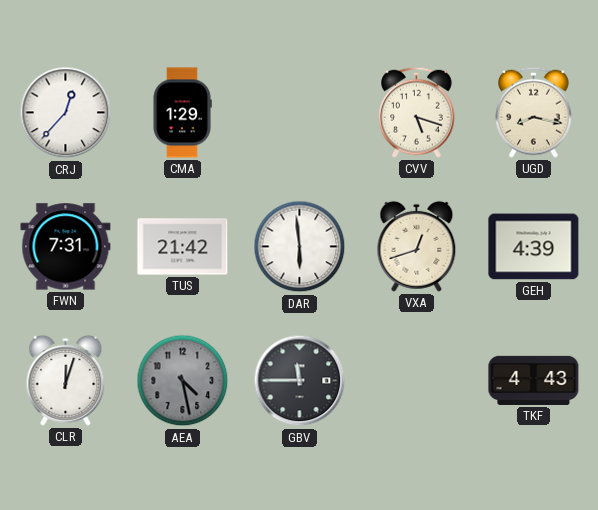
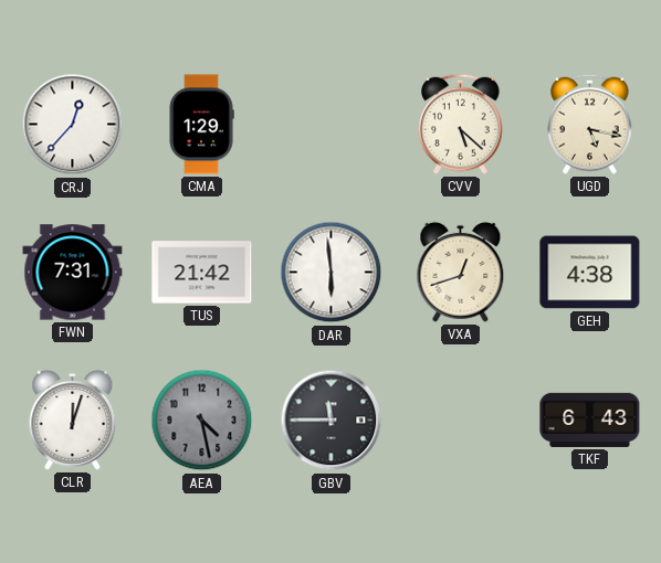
CVV: 5:18 -> 5:22 (461, 124)
UGD: 8:17 -> 5:17 (590, 124)
GEH: 4:39 -> 4:38 (590, 273)
TKF: 4:43 -> 6:43 (590, 419)
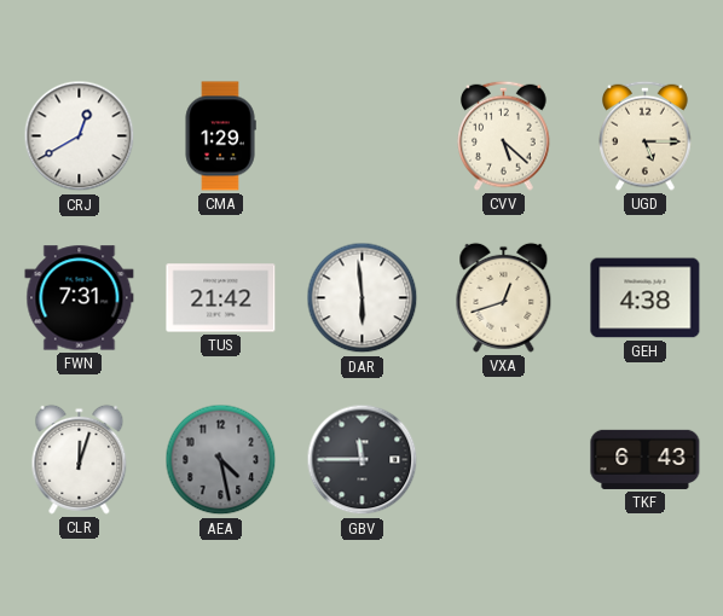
CRJ: 12:37 -> 12:40 (80, 136)
UGD: 5:17 -> 5:15 (646, 135)
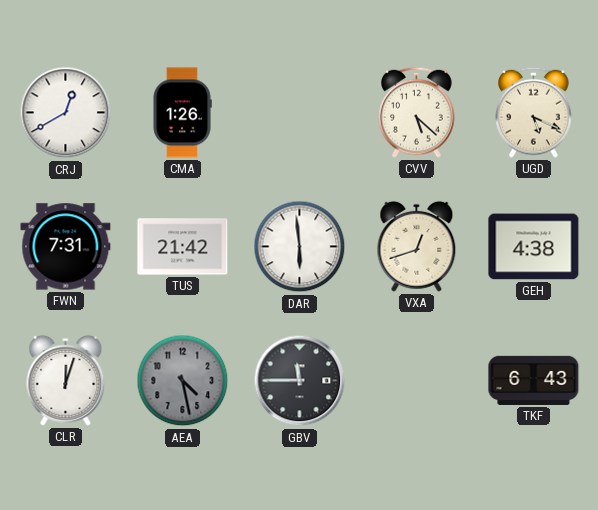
CMA: 1:29 -> 1:26 (182, 113)
UGD: 5:15 -> 5:19 (534, 112)
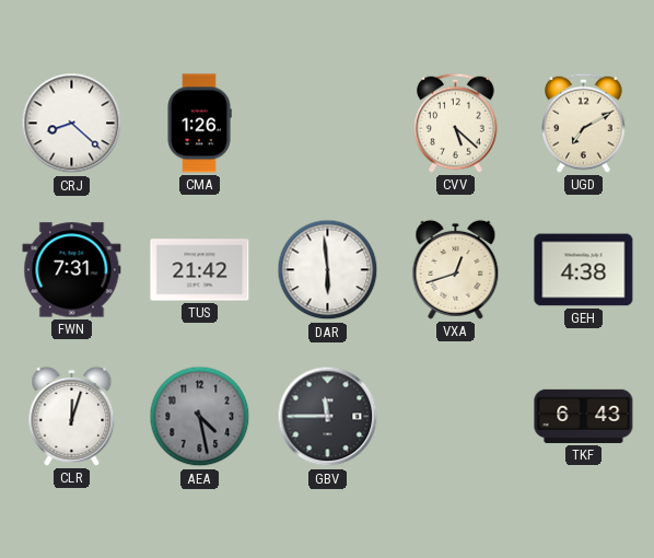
CRJ: 12:40 -> 8:22 (72, 124)
UGD: 5:19 -> 7:10 (584, 123)
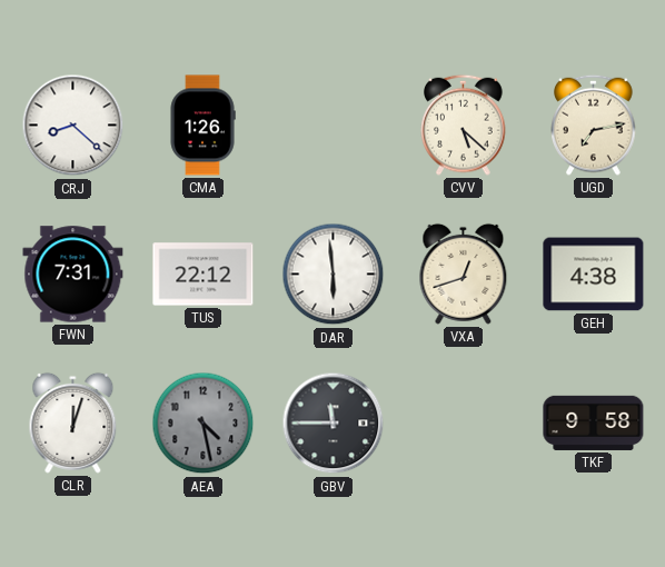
UGD: 7:10 -> 7:13 (594, 125)
TUS: 21:42 -> 22:12 (204, 275)
TKF: 6:43 -> 9:58 (594, 422)
